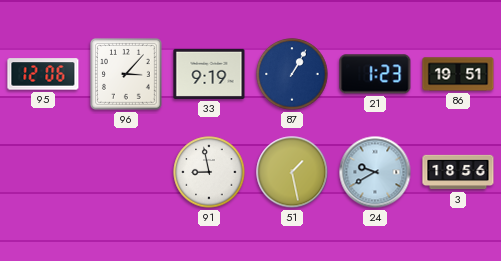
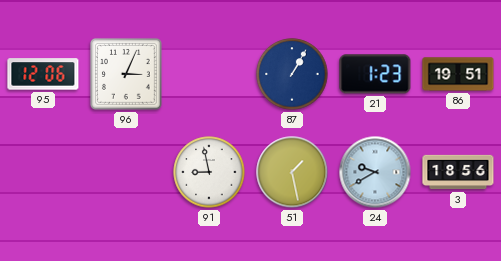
96: 3:07 -> 3:04 (126, 74)
33: 9:19 -> none (209, 74)
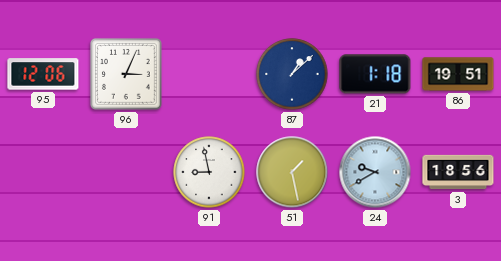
87: 1:05 -> 1:08 (292, 74)
21: 1:23 -> 1:18 (375, 74)
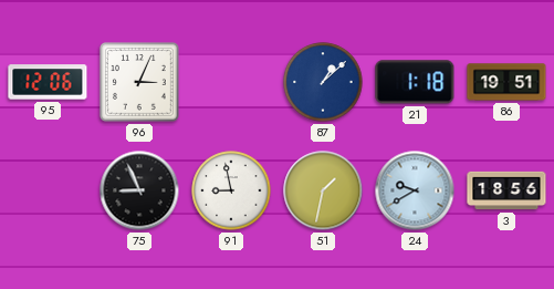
75: none -> 8:56 (139, 190)
51: 1:28 -> 1:32 (323, 190)
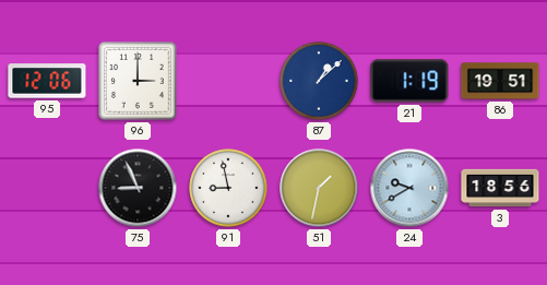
96: 3:04 -> 3:00 (138, 81)
21: 1:18 -> 1:19 (409, 81)
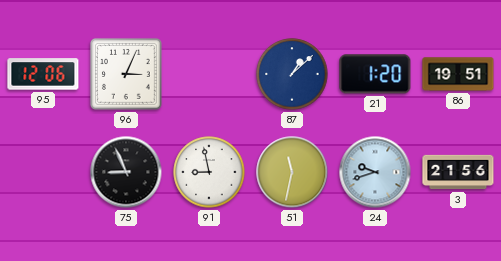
96: 3:00 -> 3:04 (126, 74)
21: 1:19 -> 1:20 (375, 74)
51: 1:32 -> 11:32 (292, 172)
24: 9:40 -> 9:42 (375, 172)
3: 18:56 -> 21:56 (458, 172)
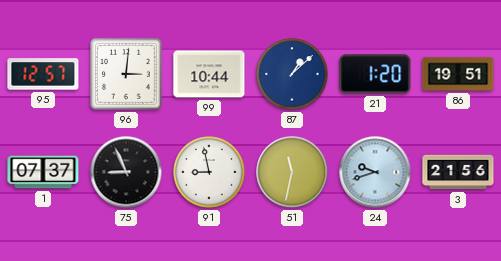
95: 12:06 -> 12:57 (43, 74)
96: 3:04 -> 3:01 (126, 74)
99: none -> 10:44 (209, 74)
1: none -> 07:37 (43, 172)
